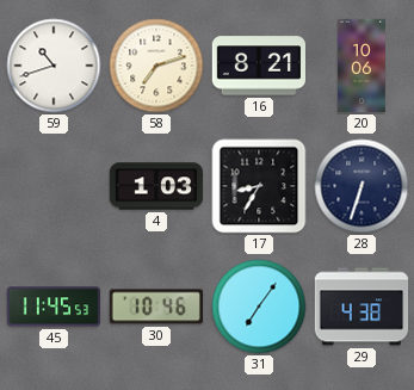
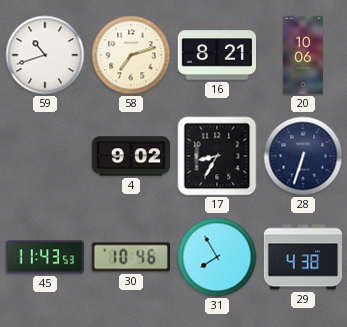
4: 1:03 -> 9:02 (131, 156)
45: 11:45 -> 11:43 (45, 257)
31: 7:06 -> 7:55 (217, 257)
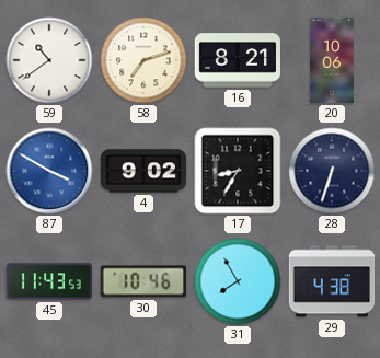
59: 10:42 -> 10:39 (49, 60)
87: none -> 3:50 (49, 171)
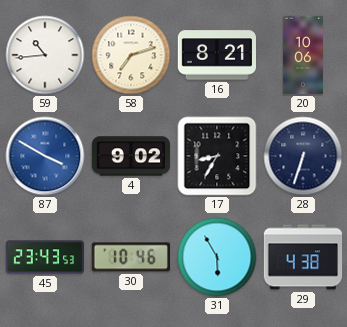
59: 10:39 -> 10:44 (45, 55)
45: 11:43 -> 23:43 (45, 257)
31: 7:55 -> 5:55 (217, 257)
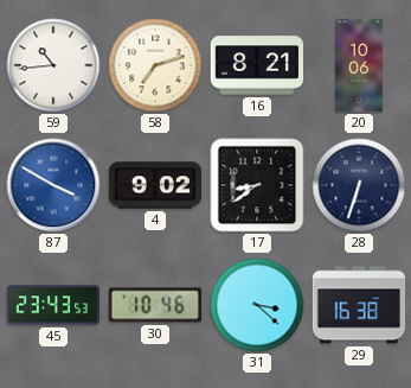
17: 8:35 -> 8:39 (257, 185)
31: 5:55 -> 3:22 (257, 305)
29: 4:38 -> 16:38 (359, 305)
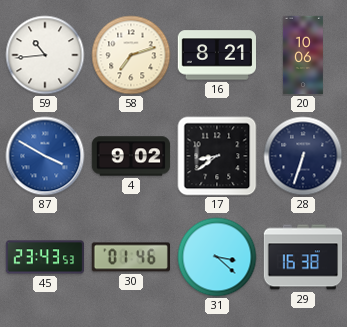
30: 10:46 -> 01:46 (130, 257)
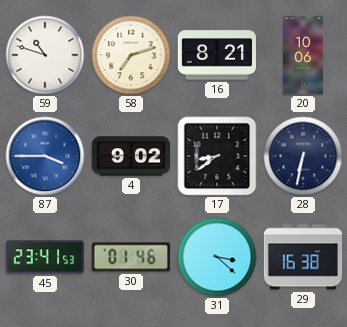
59: 10:44 -> 10:48 (45, 55)
87: 3:50 -> 3:45 (45, 156)
28: 6:33 -> 6:32 (303, 156)
45: 23:43 -> 23:41 (45, 257)
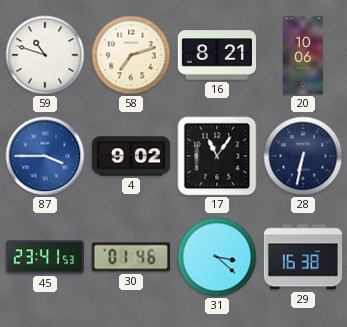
17: 8:39 -> 11:06 (217, 156)
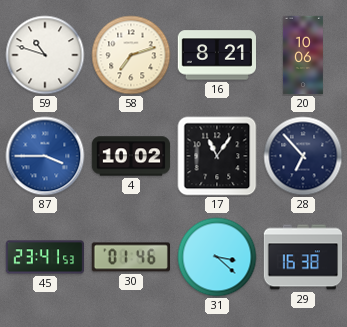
4: 9:02 -> 10:02 (131, 156)
28: 6:32 -> 6:53 (303, 156)
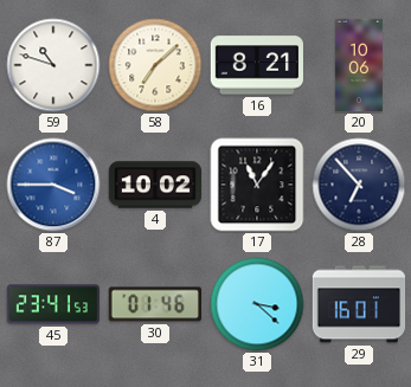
58: 7:12 -> 7:08 (155, 65)
29: 16:38 -> 16:01 (359, 304)
